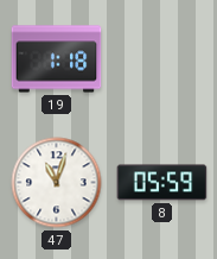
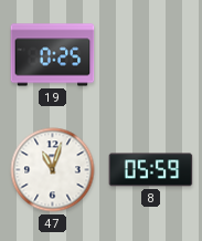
19: 1:18 -> 0:25 (53, 55)
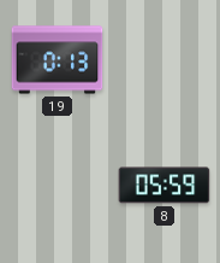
19: 0:25 -> 0:13 (58, 60)
47: 11:03 -> none (53, 170)
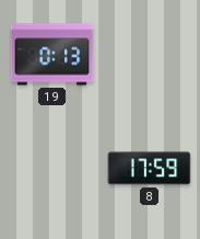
8: 05:59 -> 17:59 (150, 169)
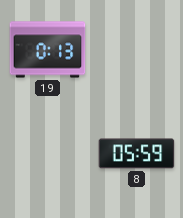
8: 17:59 -> 05:59 (137, 154)
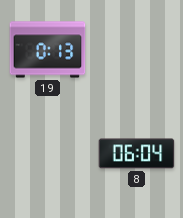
8: 05:59 -> 06:04 (137, 154)
